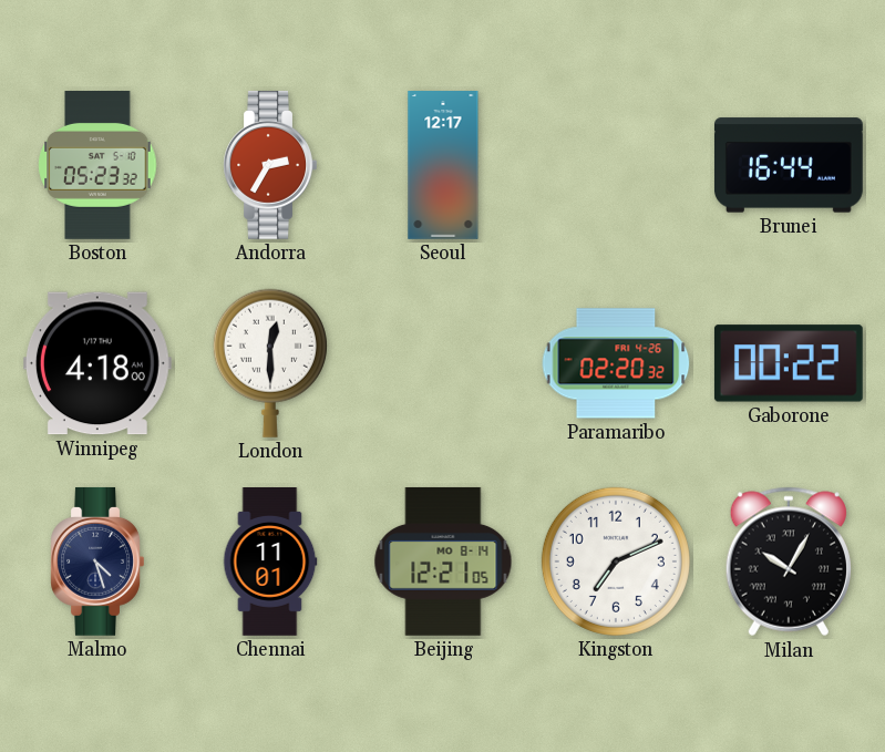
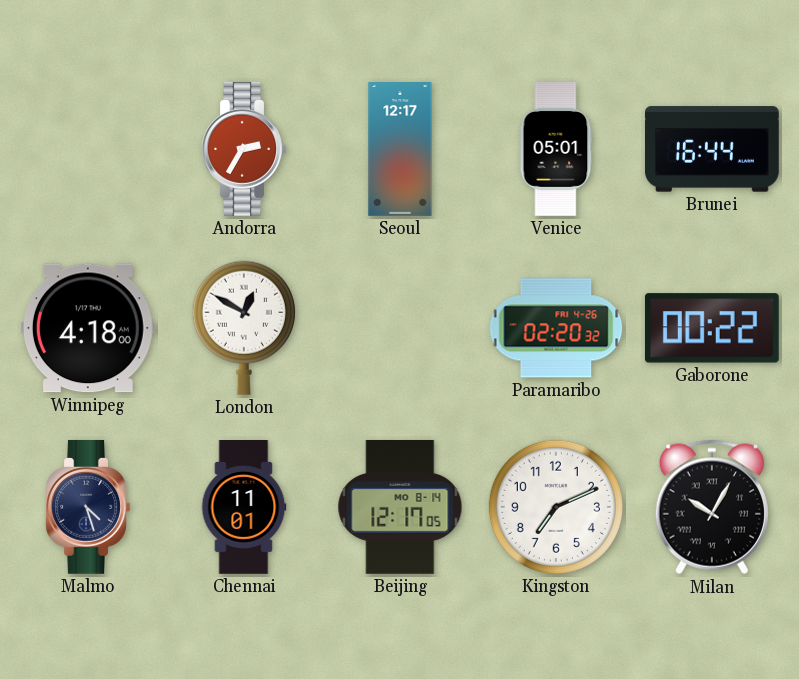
Boston: 05:23 -> none (97, 166)
Venice: none -> 05:01 (556, 150)
London: 12:30 -> 12:50 (244, 328)
Beijing: 12:21 -> 12:17 (400, 507)
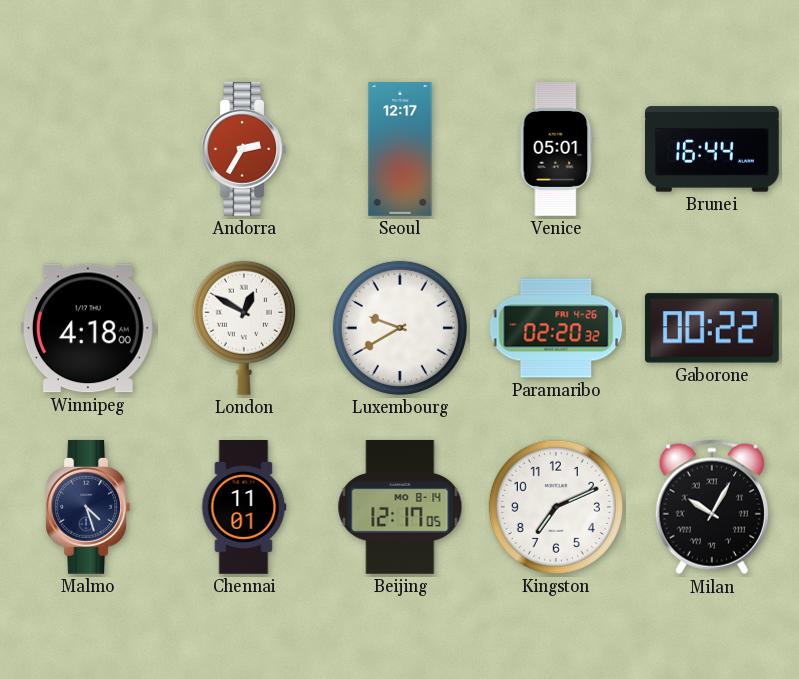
Luxembourg: none -> 9:40 (400, 328)
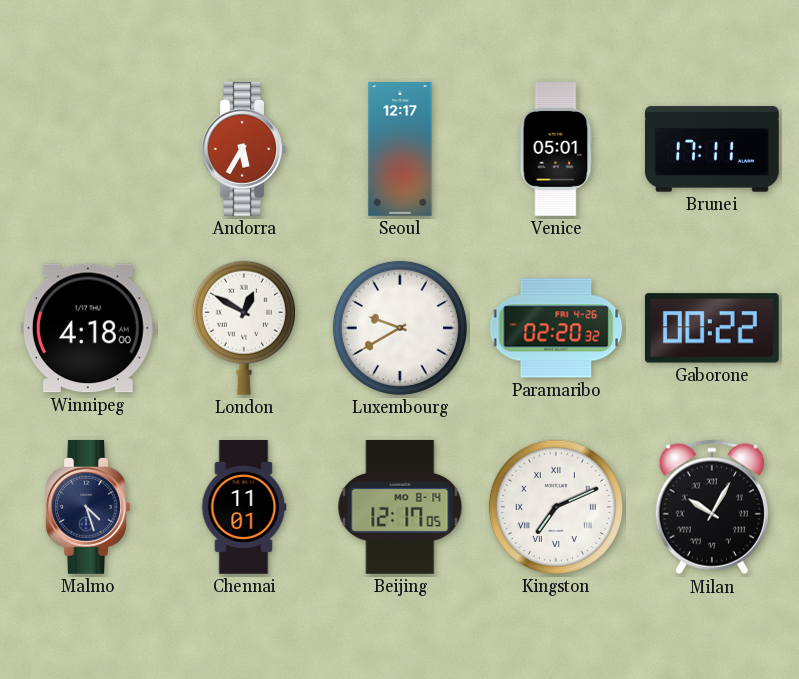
Andorra: 2:35 -> 5:35 (244, 149)
Brunei: 16:44 -> 17:11 (712, 149)
Kingston numerals: Arabic -> Roman (556, 507)
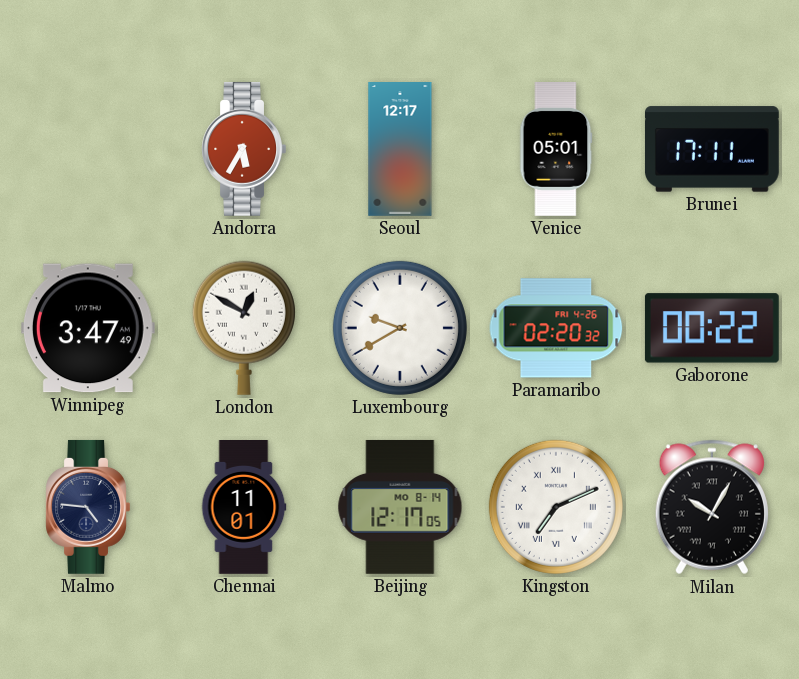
Winnipeg: 4:18 -> 3:47 (88, 328)
Malmo: 4:27 -> 4:46 (88, 507)
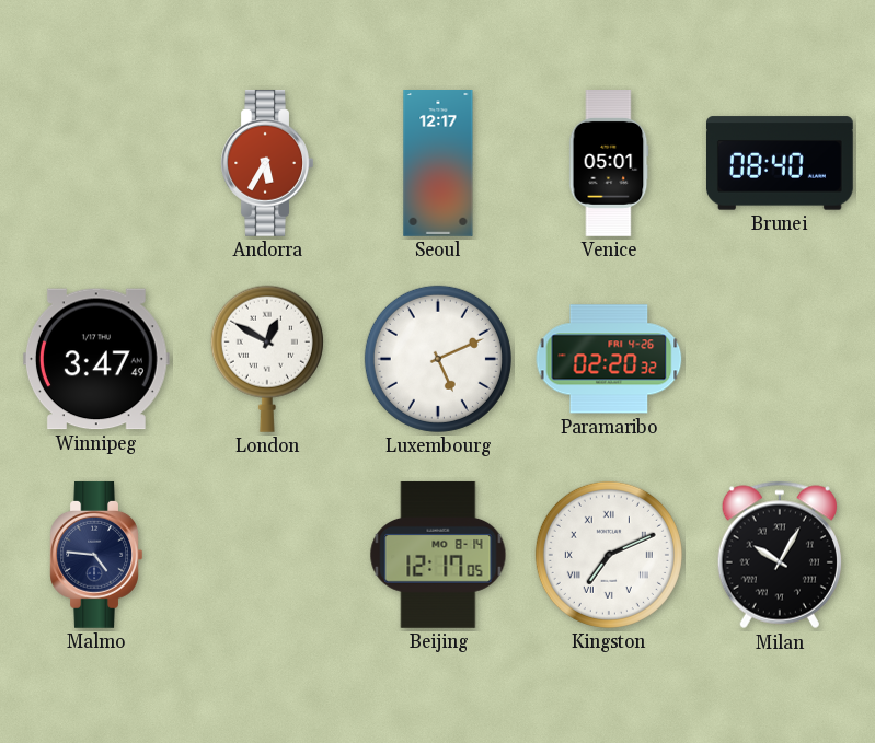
Brunei: 17:11 -> 08:40 (780, 163)
Luxembourg: 9:40 -> 5:11 (438, 359)
Gaborone: 00:22 -> none (712, 328)
Chennai: 11:01 -> none (244, 508)
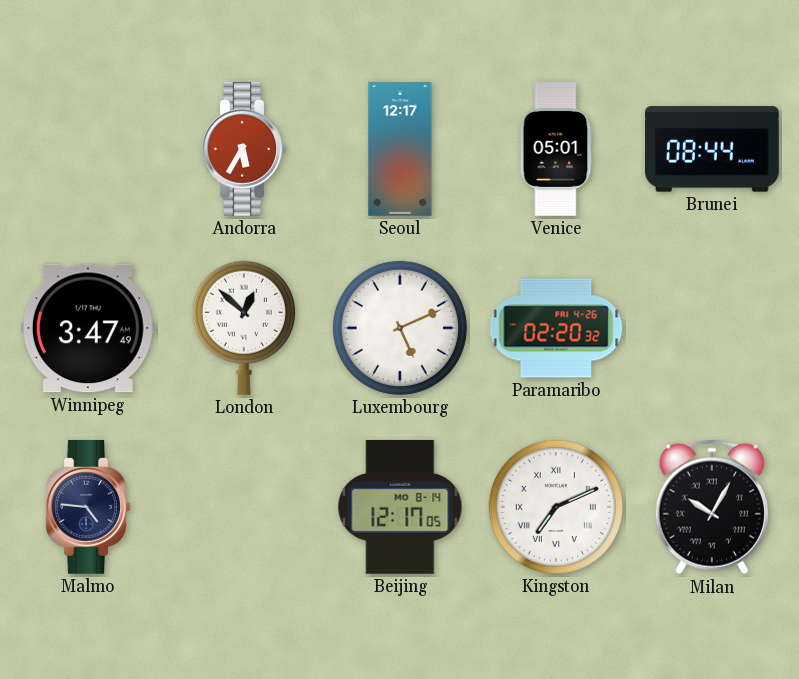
Brunei: 08:40 -> 08:44 (712, 149)
London: 12:50 -> 12:52 (244, 328)
